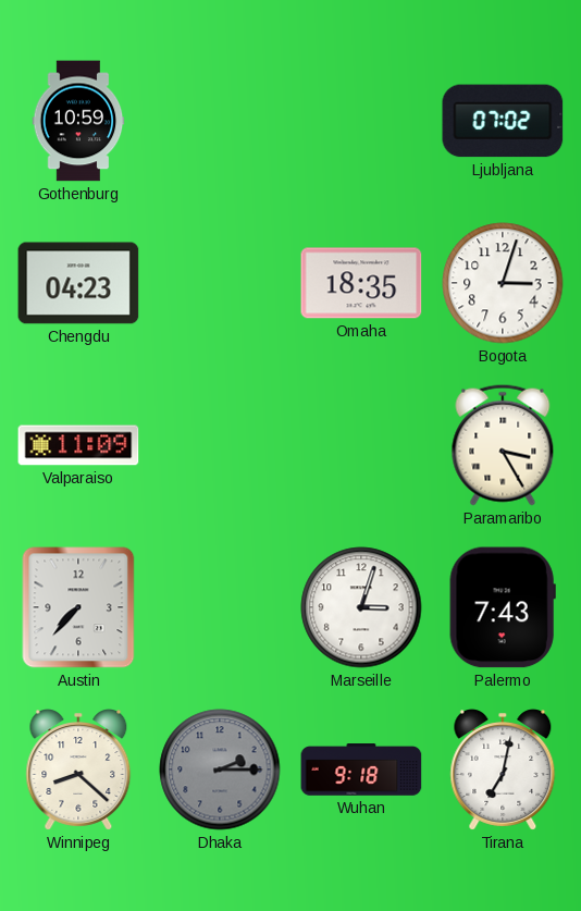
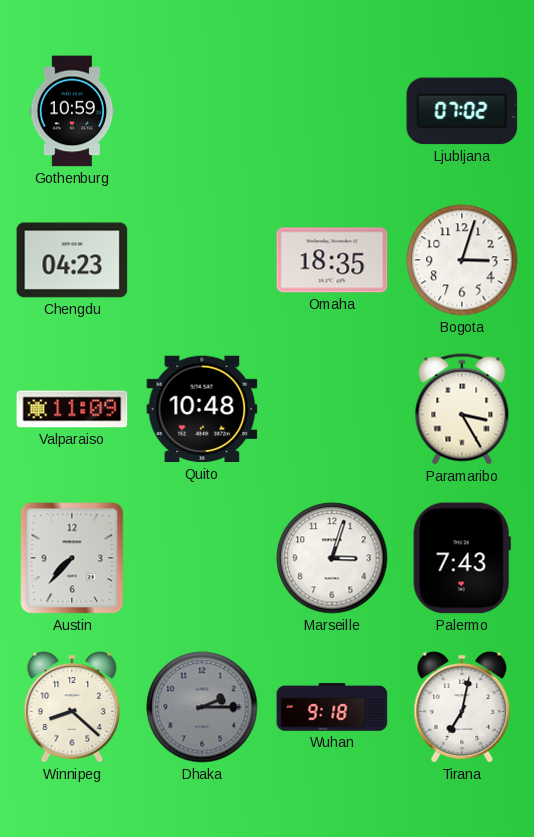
Quito: none -> 10:48 (202, 409)
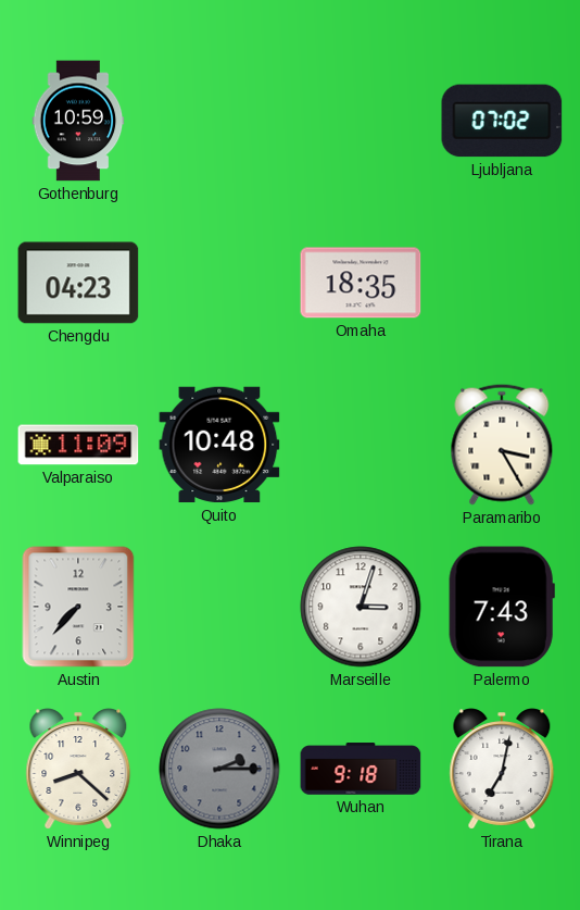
Bogota: 3:03 -> none (462, 260)
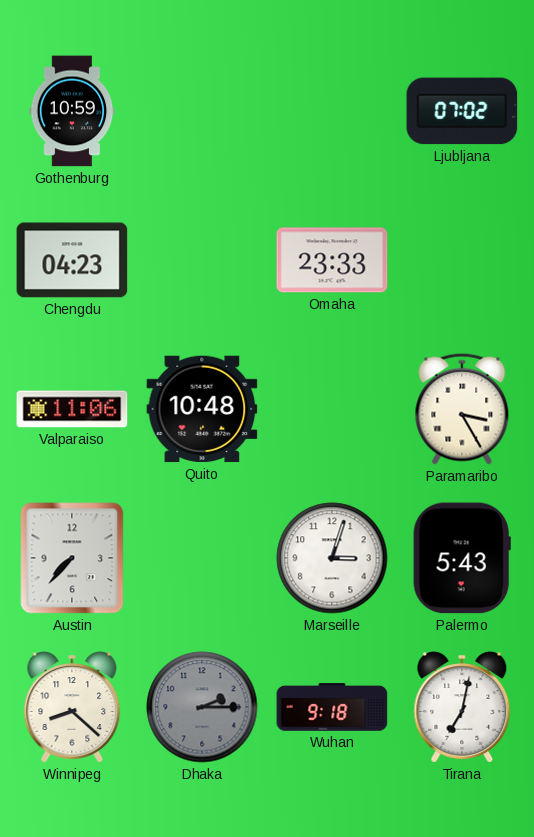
Omaha: 18:35 -> 23:33 (332, 260)
Valparaiso: 11:09 -> 11:06 (72, 409)
Palermo: 7:43 -> 5:43 (462, 558)
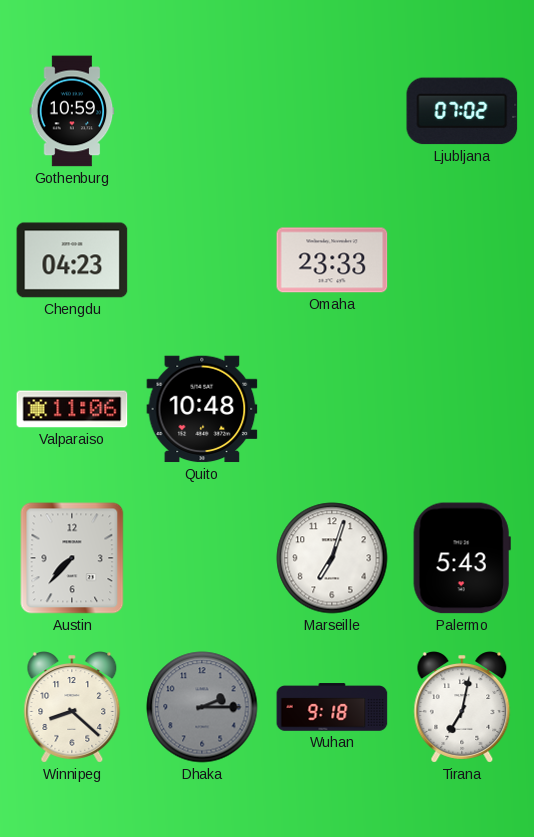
Paramaribo: 3:25 -> none (462, 409)
Marseille: 3:03 -> 7:03 (332, 558)
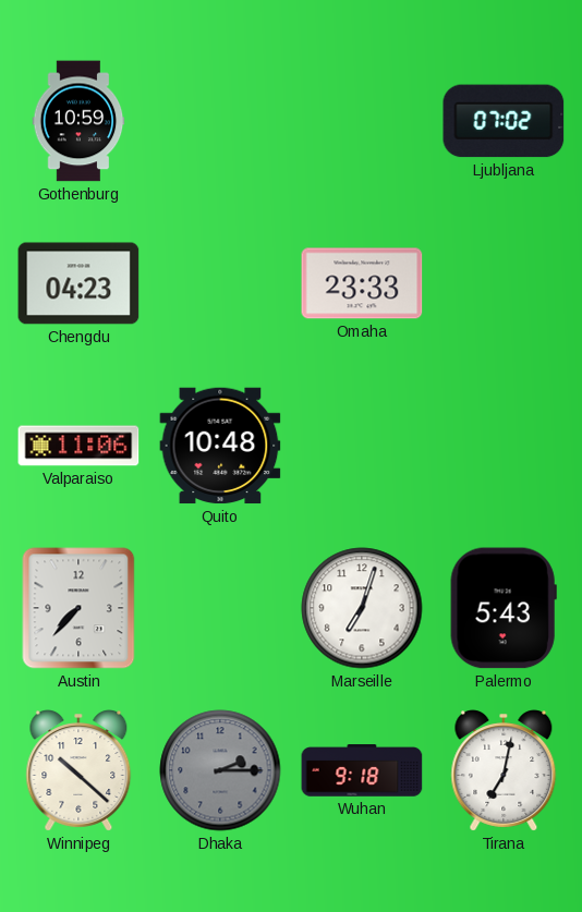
Winnipeg: 8:22 -> 10:22 (78, 770)
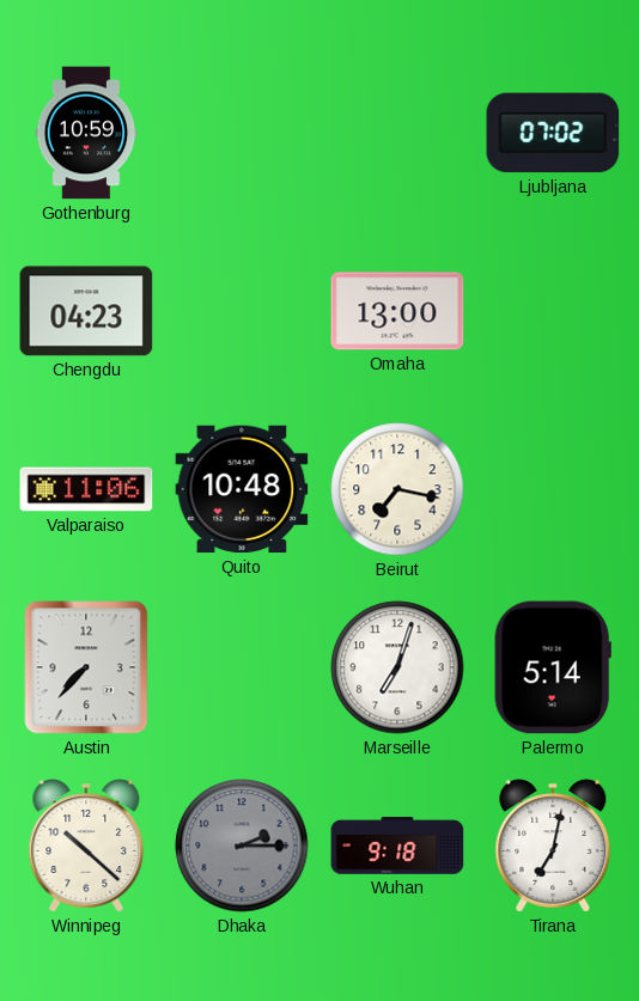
Omaha: 23:33 -> 13:00 (397, 311)
Beirut: none -> 7:17 (397, 489)
Palermo: 5:43 -> 5:14 (553, 667)
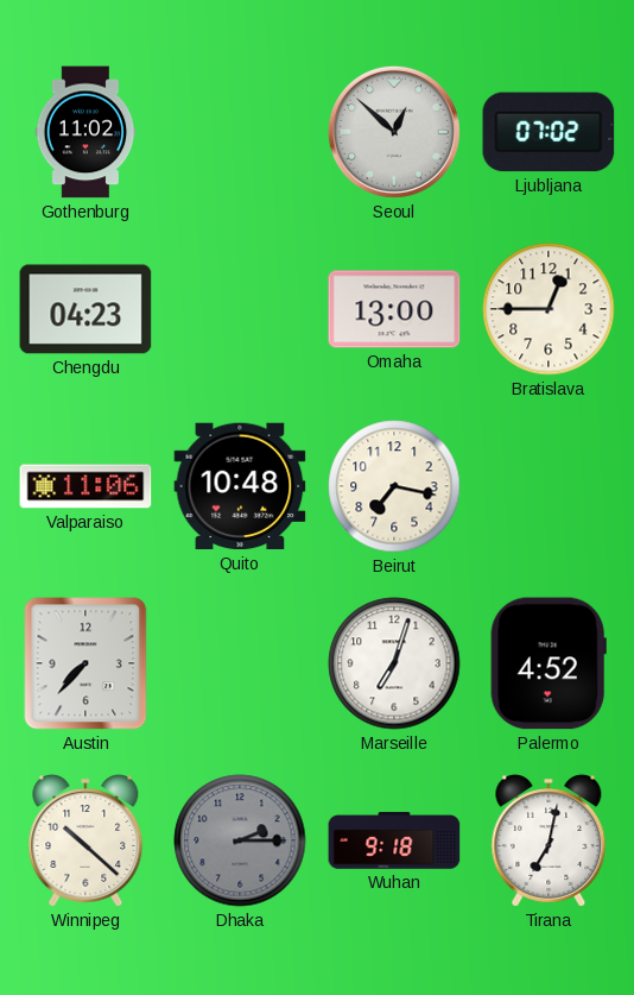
Gothenburg: 10:59 -> 11:02 (85, 132)
Seoul: none -> 12:52 (394, 132)
Bratislava: none -> 12:45 (549, 309)
Palermo: 5:14 -> 4:52 (549, 663)
